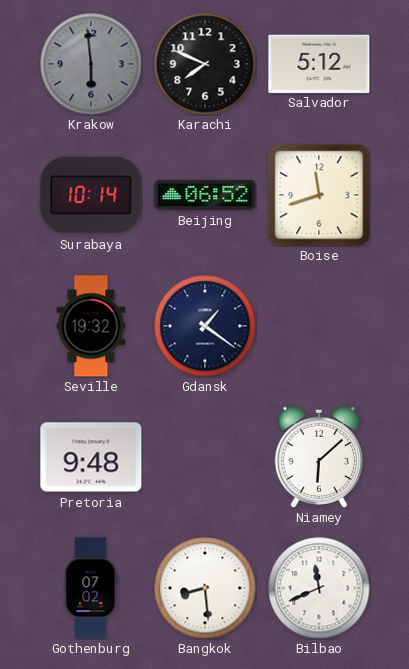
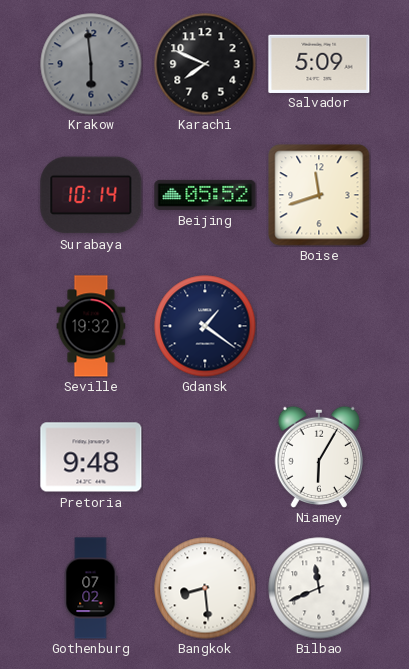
Salvador: 5:12 -> 5:09 (319, 63)
Beijing: 06:52 -> 05:52 (205, 195)
Niamey: 6:08 -> 6:05 (318, 456)
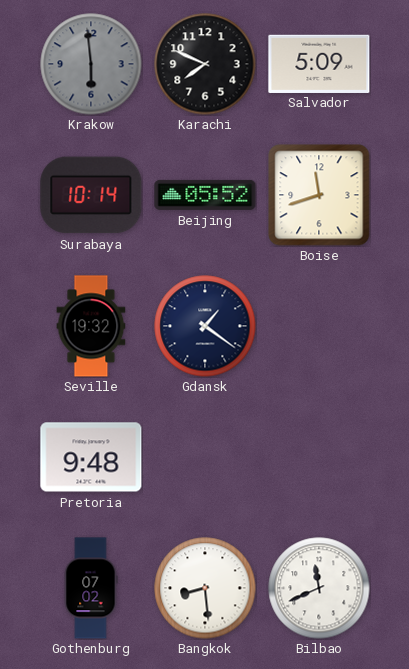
Niamey: 6:05 -> none (318, 456)
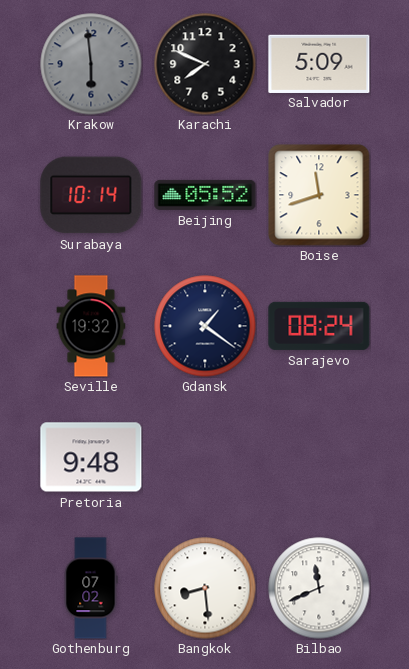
Sarajevo: none -> 08:24 (319, 326)
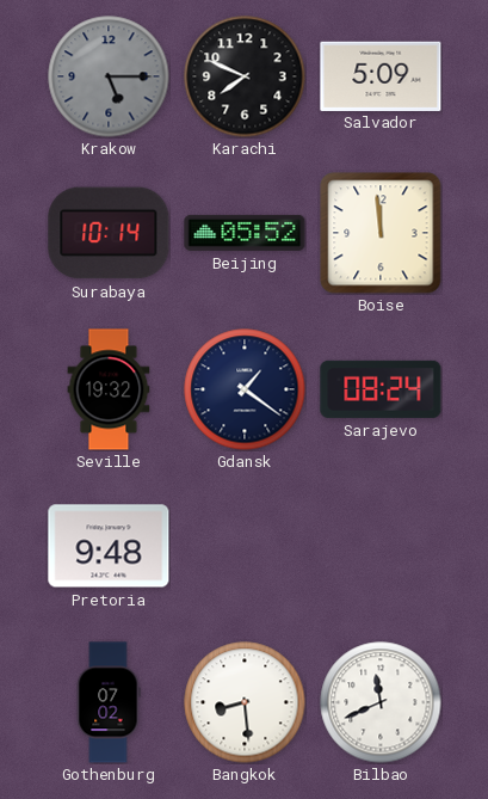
Krakow: 5:59 -> 5:15 (109, 76)
Boise: 11:42 -> 11:59 (381, 233)
